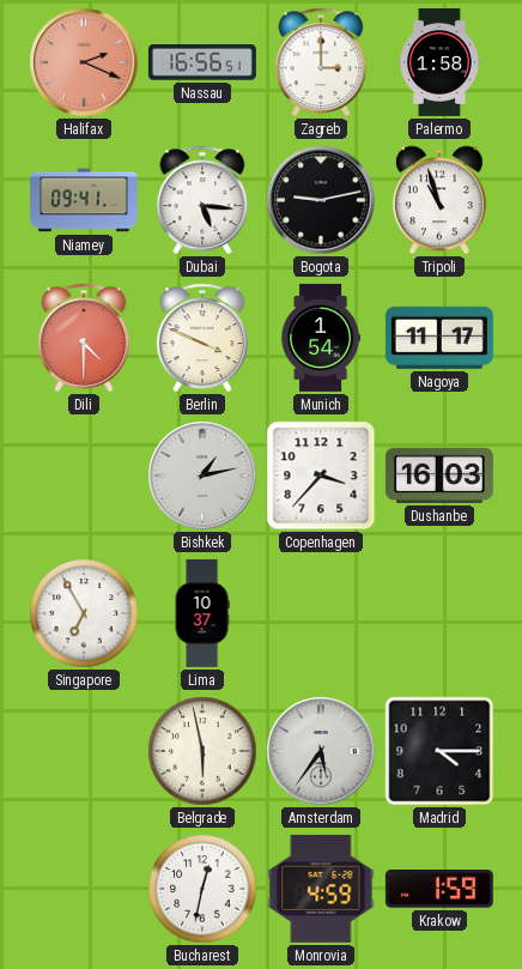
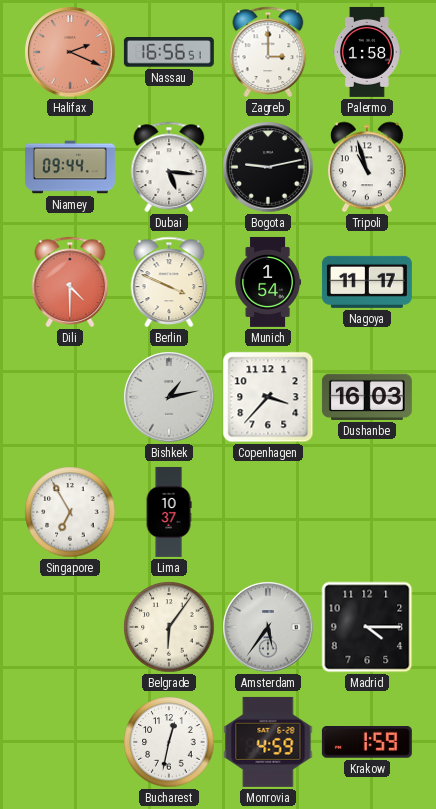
Niamey: 09:41 -> 09:44 (70, 167)
Belgrade: 5:58 -> 6:06 (169, 627)
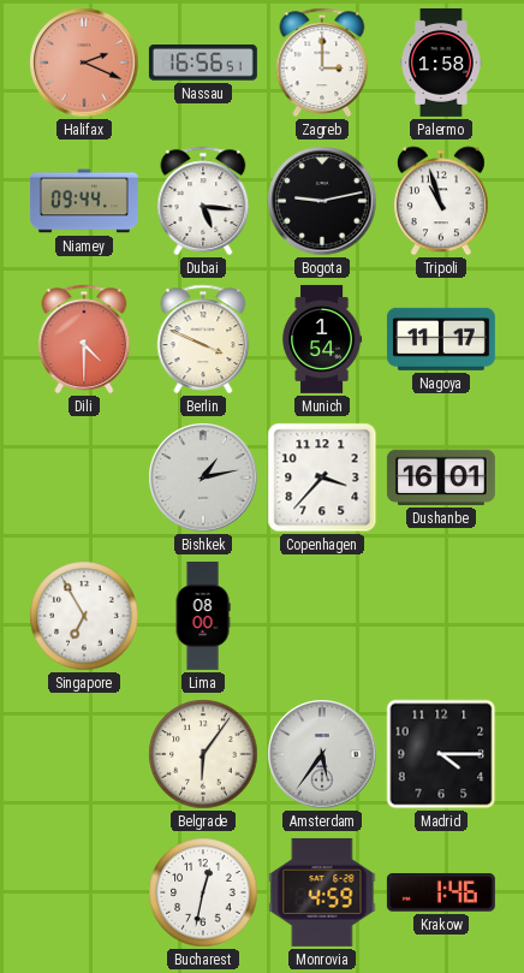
Dushanbe: 16:03 -> 16:01 (441, 477)
Lima: 10:37 -> 08:00 (203, 616)
Krakow: 1:59 -> 1:46 (441, 892)
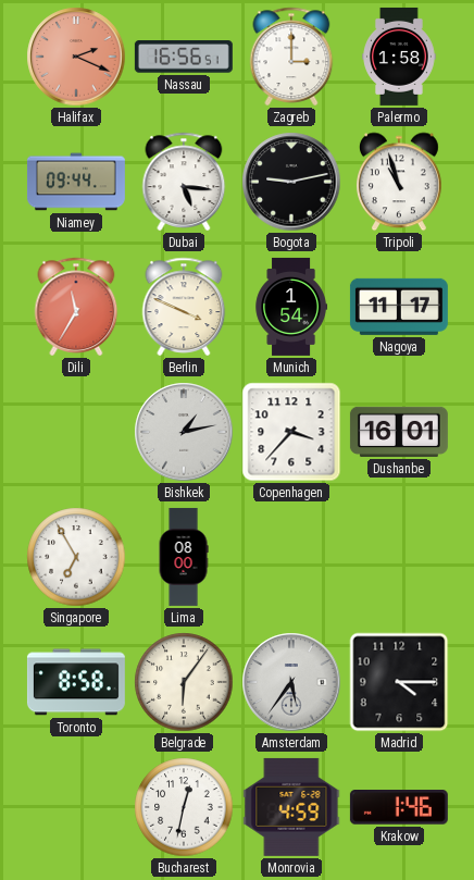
Dili: 4:30 -> 11:35 (76, 307)
Toronto: none -> 8:58 (76, 682)
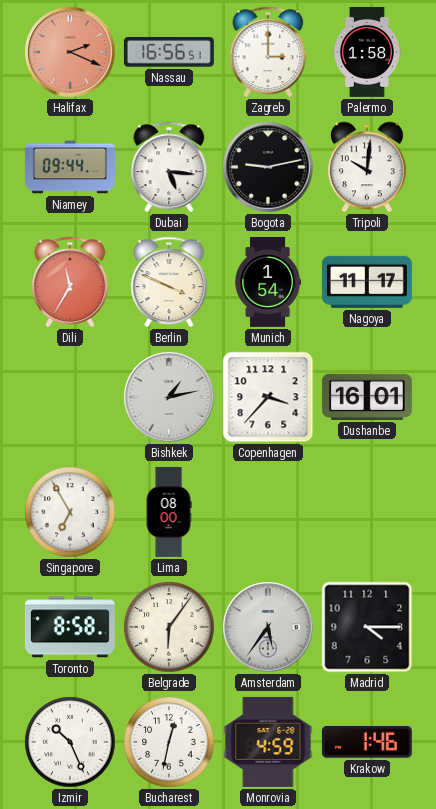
Tripoli: 10:57 -> 10:01 (367, 167)
Izmir: none -> 10:26 (70, 742)
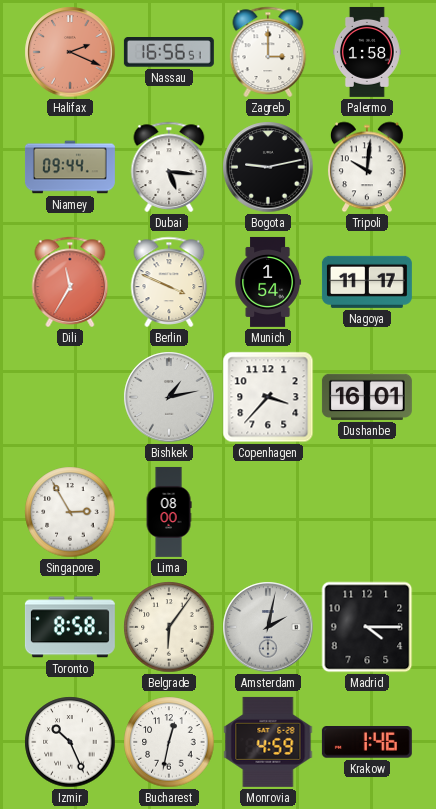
Singapore: 6:55 -> 2:55 (70, 512)
Amsterdam: 5:36 -> 2:02 (268, 627)
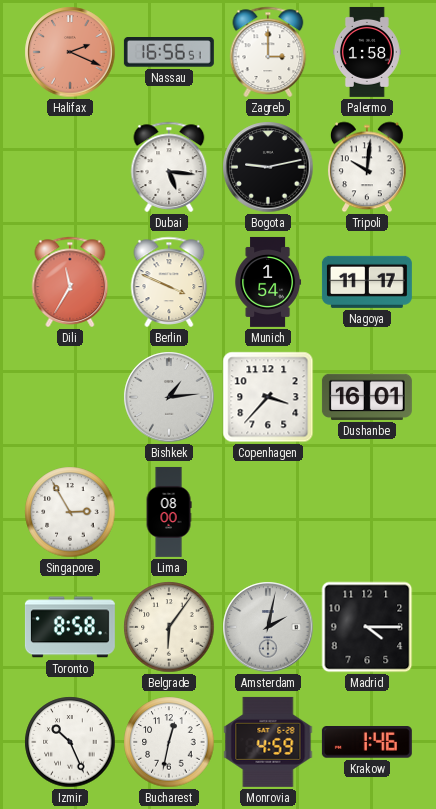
Niamey: 09:44 -> none (70, 167)
Bishkek: 1:13 -> 1:14 (169, 397)
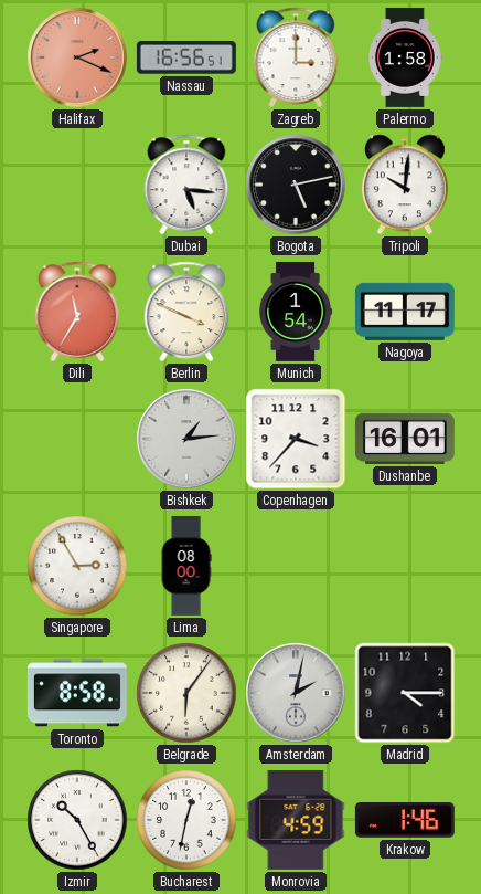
Bogota: 9:13 -> 5:13 (296, 185)
Izmir: 10:26 -> 10:25 (77, 820)
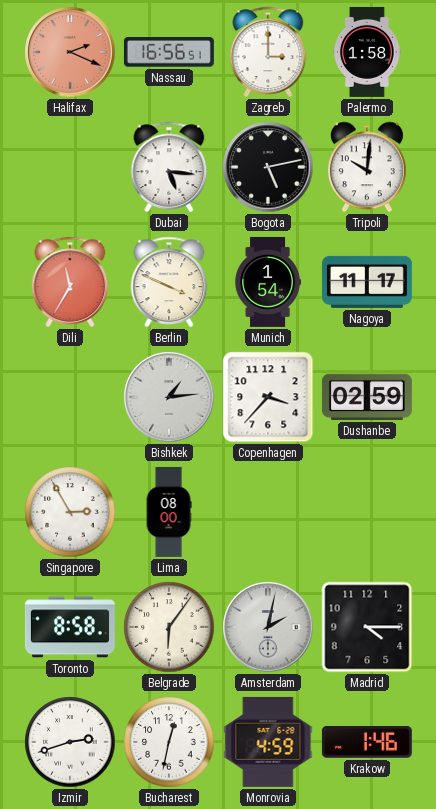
Dushanbe: 16:01 -> 02:59 (367, 397)
Izmir: 10:25 -> 2:42 (70, 742)
